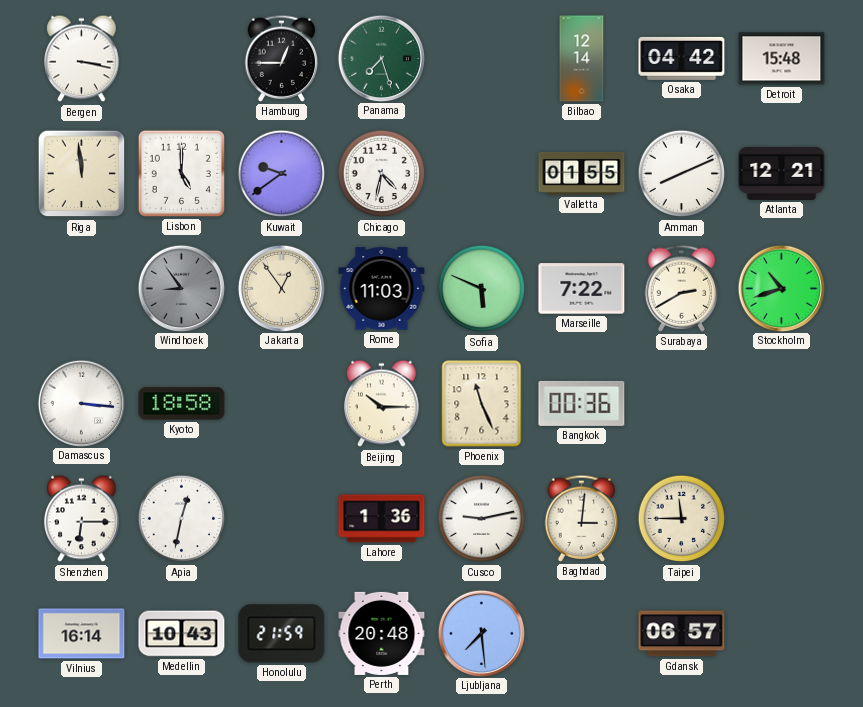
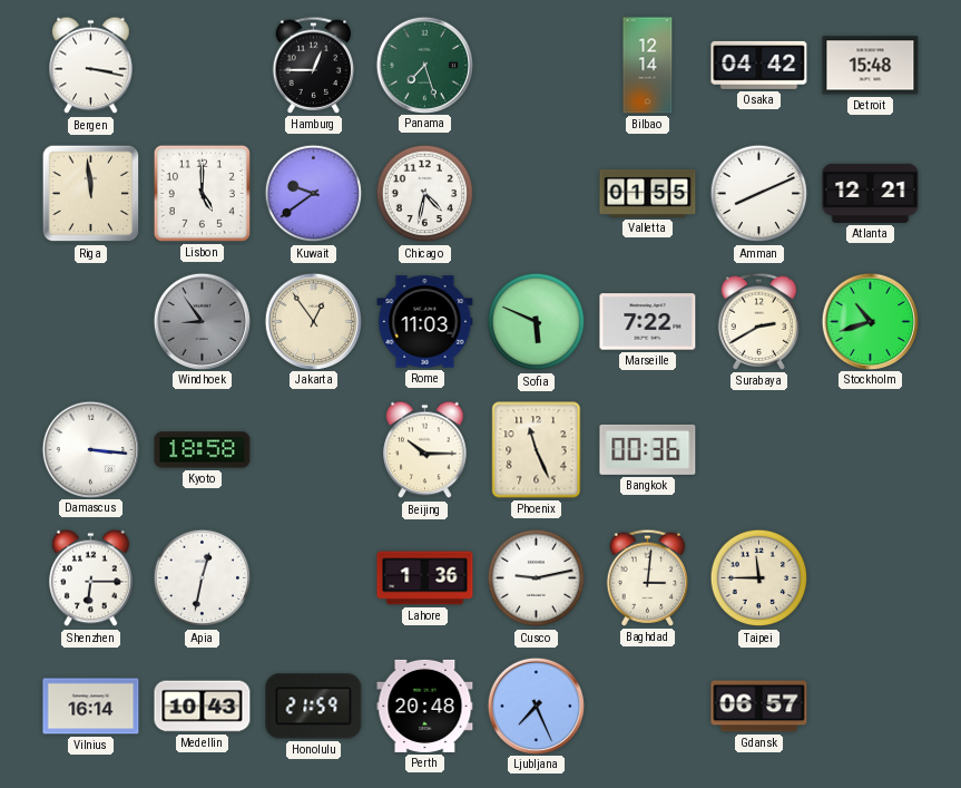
Ljubljana: 7:29 -> 7:26 (536, 706)
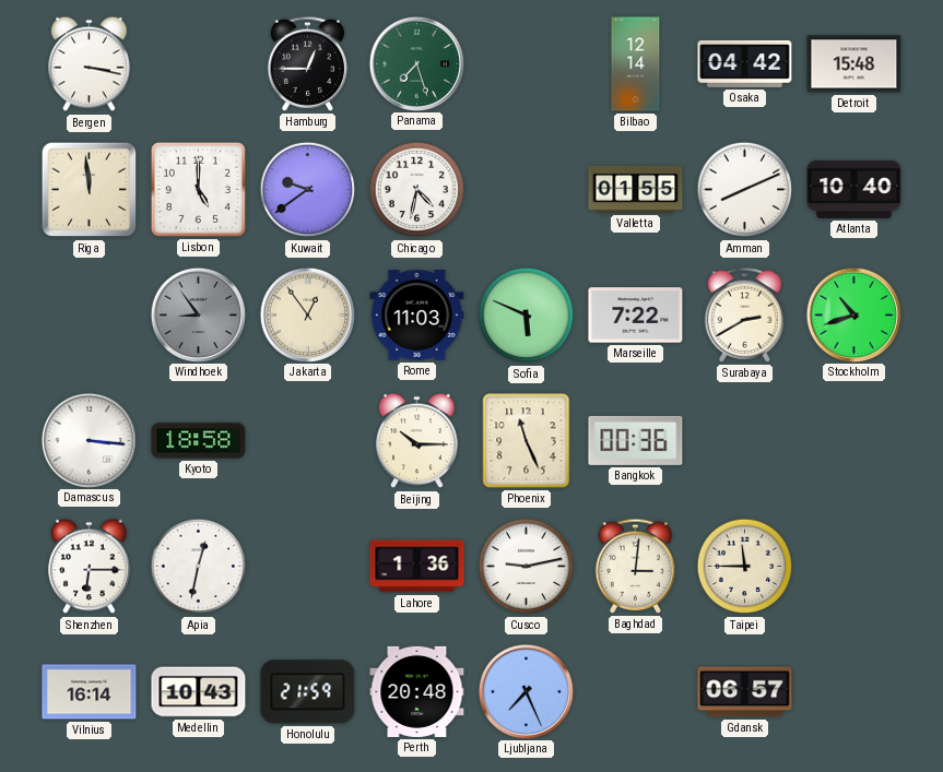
Atlanta: 12:21 -> 10:40 (854, 189)
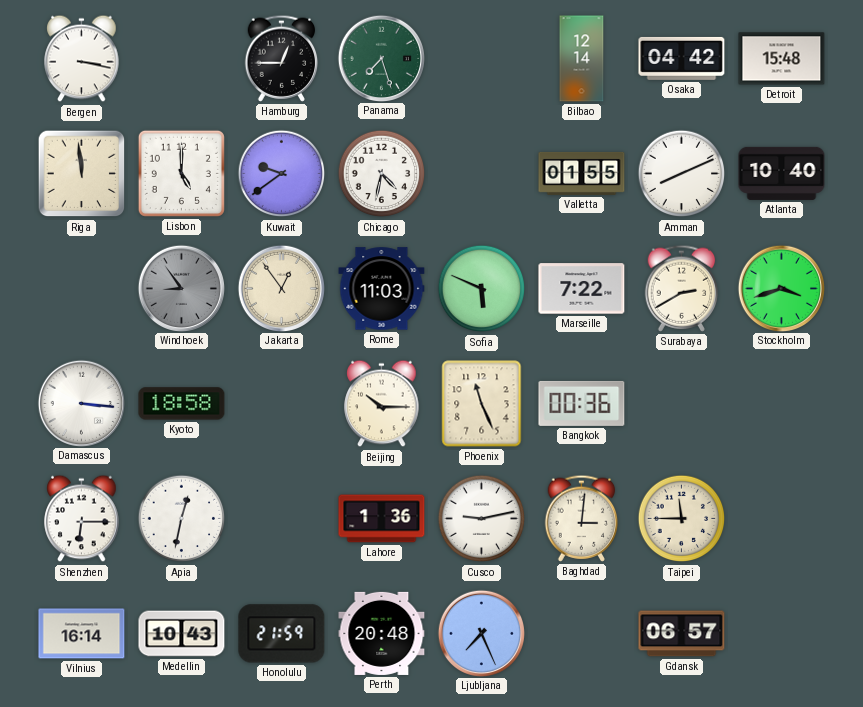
Stockholm: 10:42 -> 3:42 (781, 288)
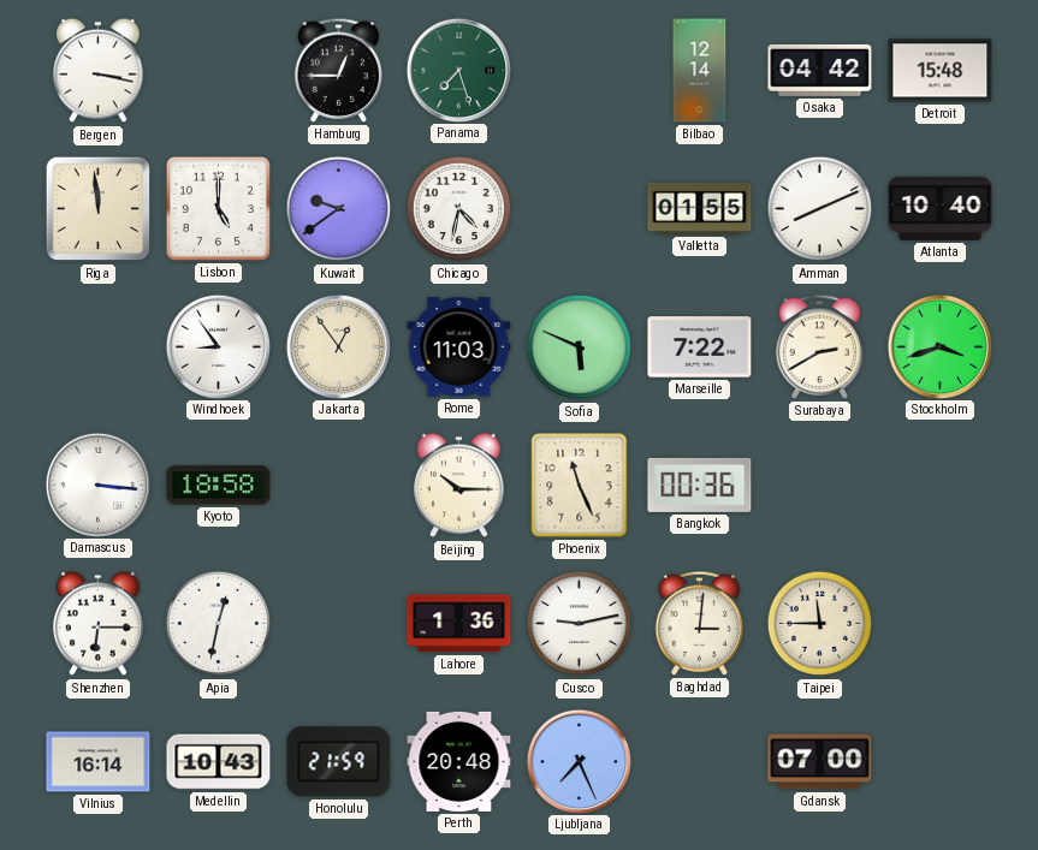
Windhoek dial: grey -> white (218, 346)
Gdansk: 06:57 -> 07:00 (820, 762)
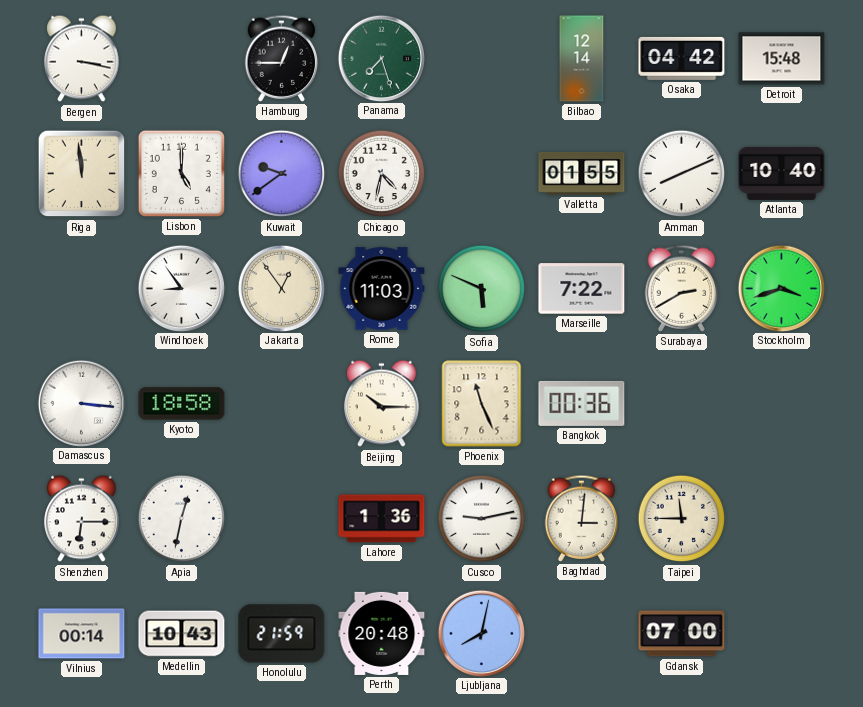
Vilnius: 16:14 -> 00:14 (82, 634)
Ljubljana: 7:26 -> 8:02 (481, 633)
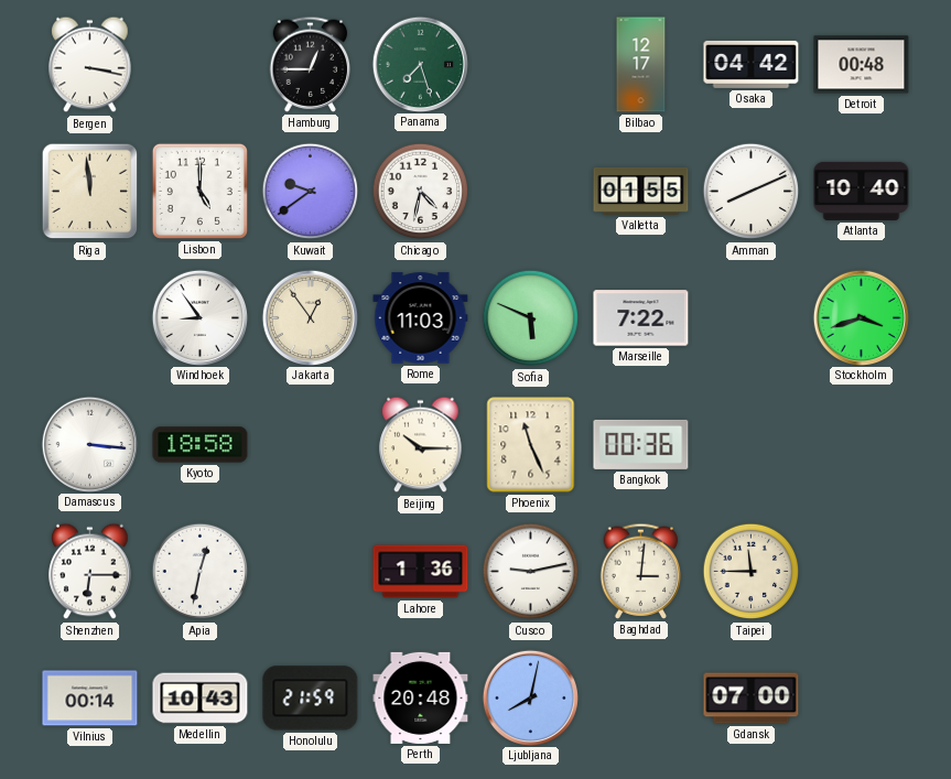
Bilbao: 12:14 -> 12:17 (641, 65)
Detroit: 15:48 -> 00:48 (862, 65)
Surabaya: 2:40 -> none (682, 288)
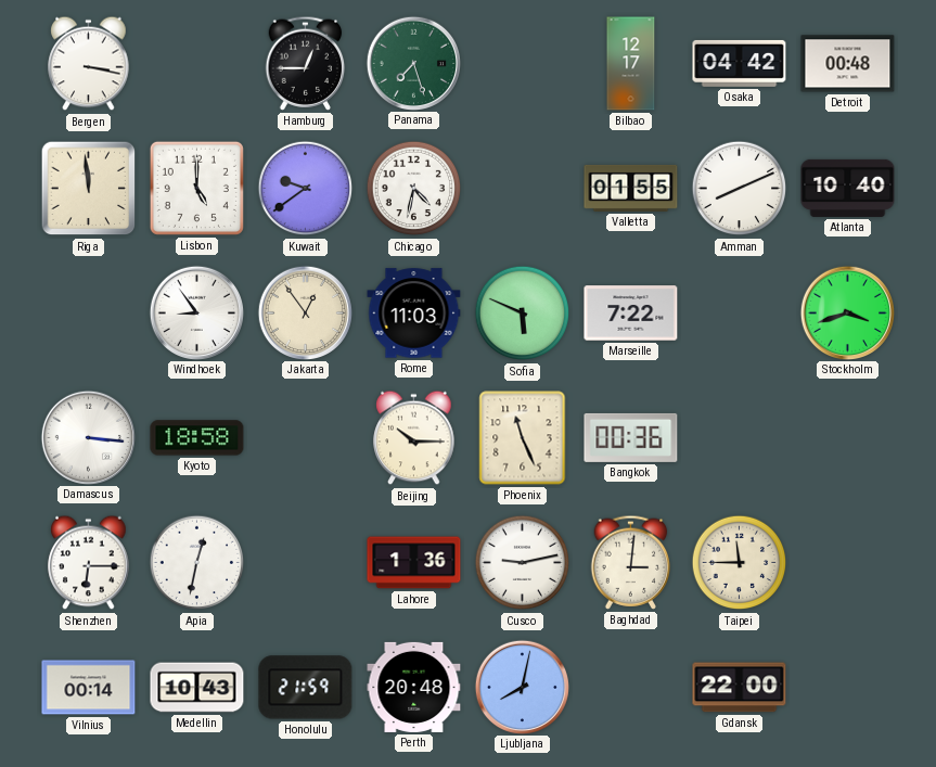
Gdansk: 07:00 -> 22:00 (740, 688)
